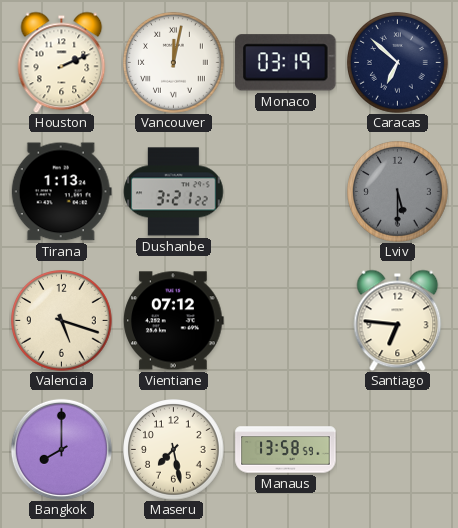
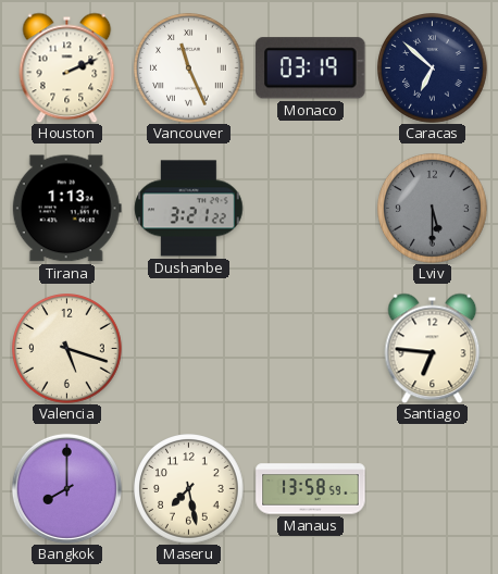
Vancouver: 12:02 -> 11:26 (189, 68)
Vientiane: 07:12 -> none (174, 321)
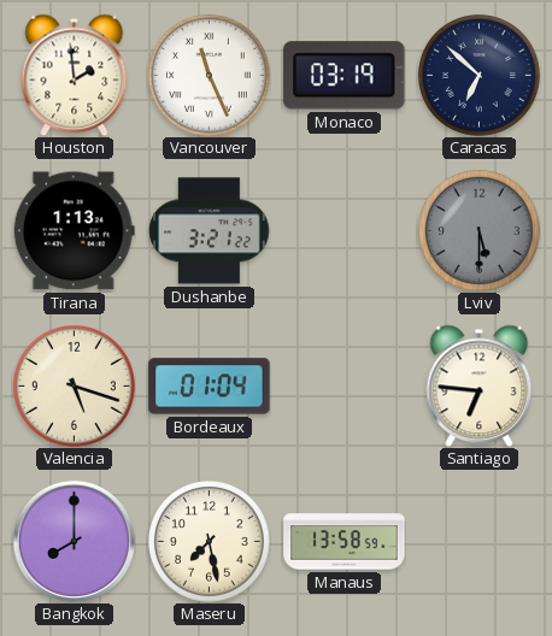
Houston: 2:11 -> 1:59 (75, 75)
Bordeaux: none -> 01:04 (210, 387)
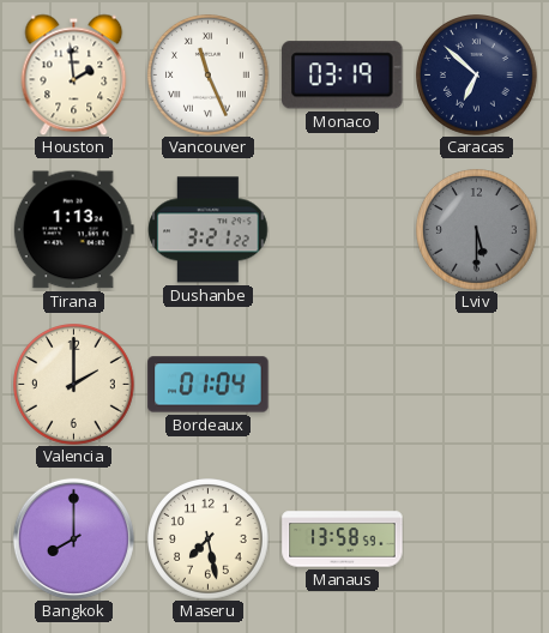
Valencia: 5:18 -> 2:00 (74, 385)
Santiago: 6:46 -> none (480, 385)
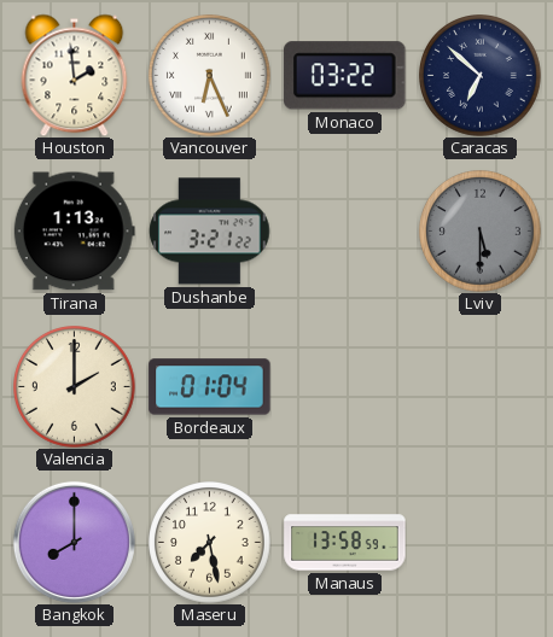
Vancouver: 11:26 -> 6:26 (210, 76)
Monaco: 03:19 -> 03:22 (345, 76)
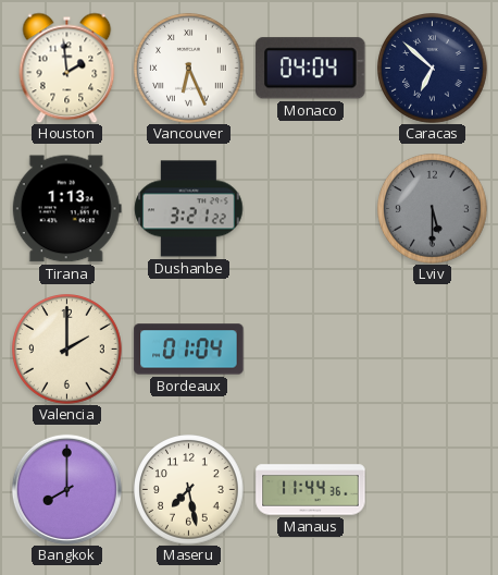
Monaco: 03:22 -> 04:04 (311, 69)
Manaus: 13:58 -> 11:44 (311, 490)
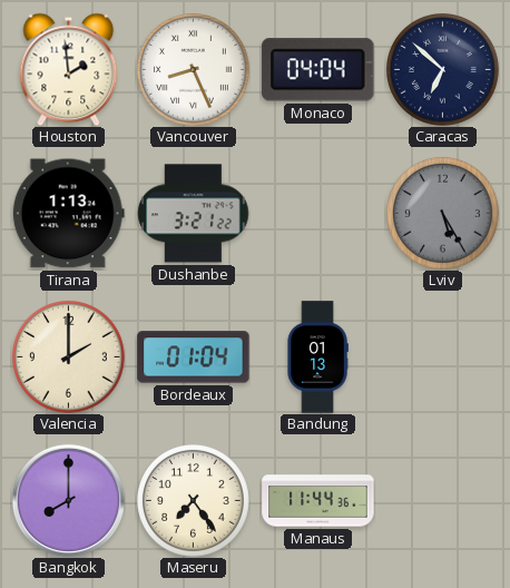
Vancouver: 6:26 -> 8:26 (194, 70)
Lviv: 5:30 -> 5:25 (443, 214)
Bandung: none -> 01:13 (317, 357)
Maseru: 7:28 -> 7:24 (194, 501)
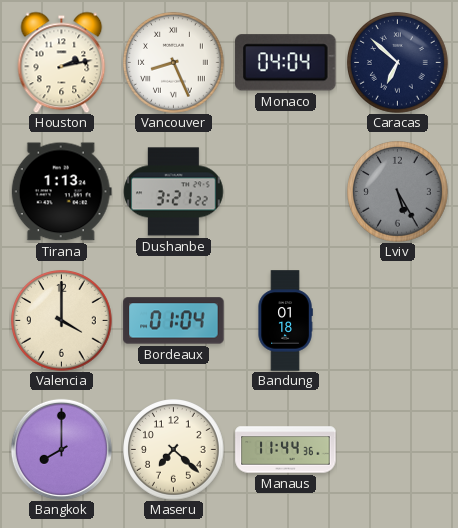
Houston: 1:59 -> 2:13 (62, 62)
Valencia: 2:00 -> 4:00 (62, 321)
Bandung: 01:13 -> 01:18 (285, 321)
Maseru: 7:24 -> 7:22 (174, 450)
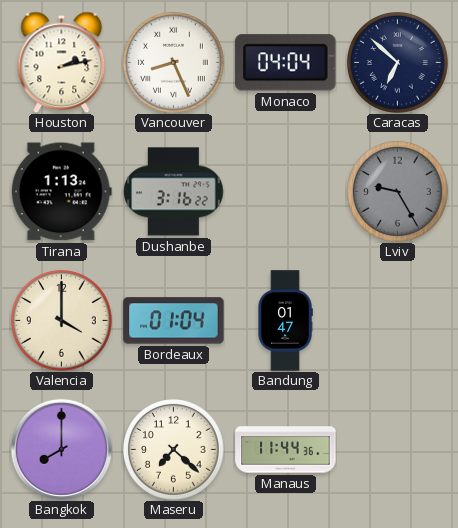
Dushanbe: 3:21 -> 3:16 (174, 192)
Lviv: 5:25 -> 9:25 (398, 192)
Bandung: 01:18 -> 01:47 (285, 321)
